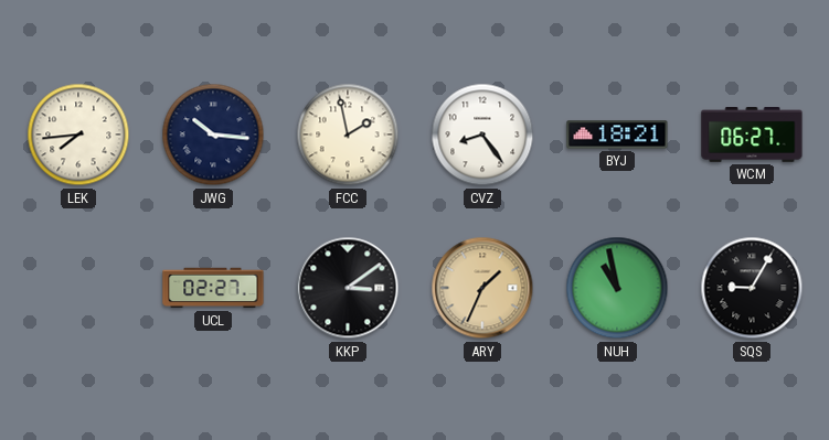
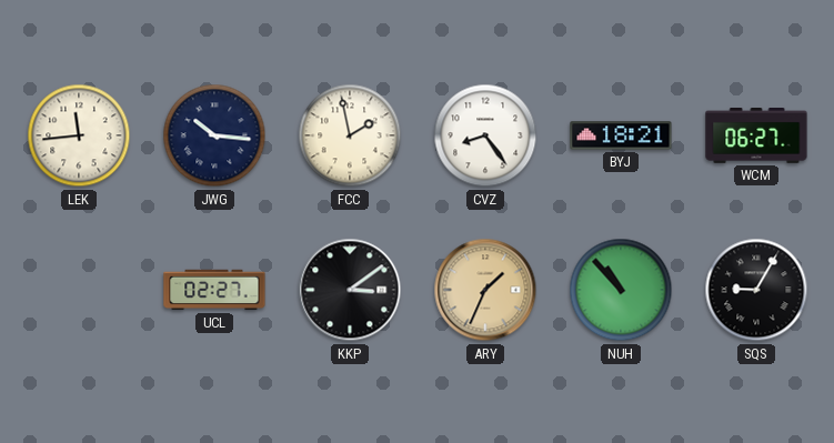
LEK: 7:44 -> 11:44 (79, 135)
NUH: 10:58 -> 10:53 (621, 290)
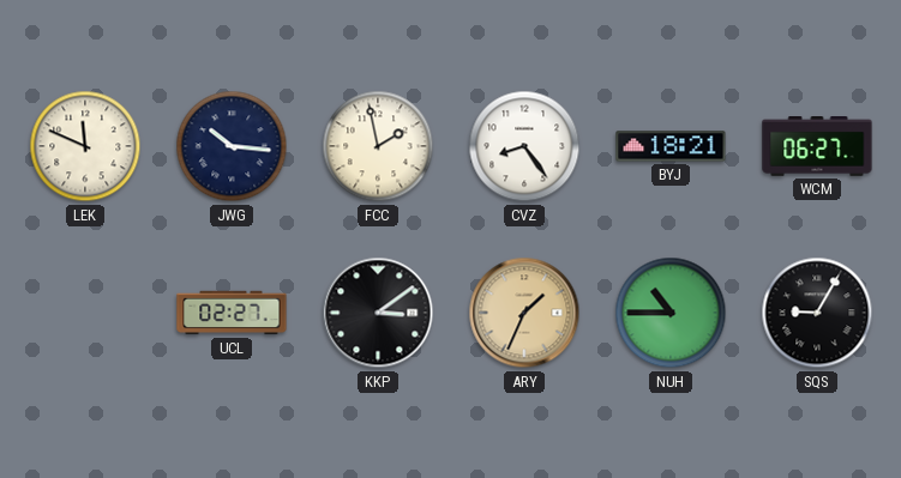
LEK: 11:44 -> 11:49 (85, 146)
NUH: 10:53 -> 10:45 (671, 313)
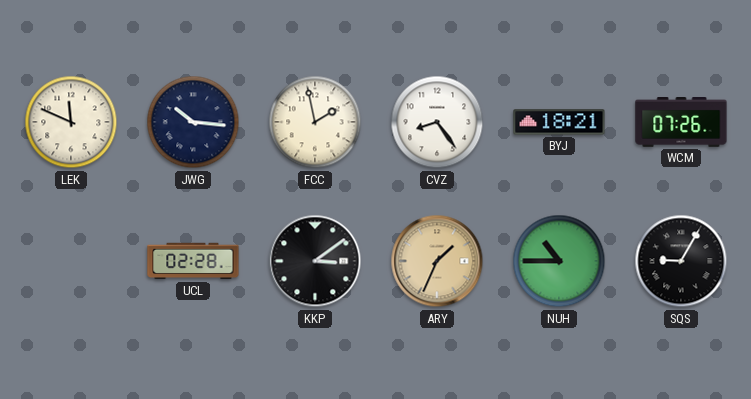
WCM: 06:27 -> 07:26 (681, 123)
UCL: 02:27 -> 02:28 (193, 261)
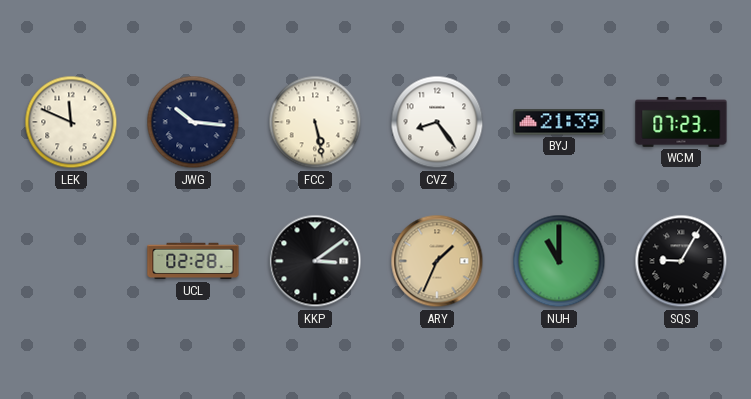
FCC: 1:58 -> 5:28 (315, 122)
BYJ: 18:21 -> 21:39 (559, 122)
WCM: 07:26 -> 07:23 (681, 123)
NUH: 10:45 -> 11:00 (559, 261)
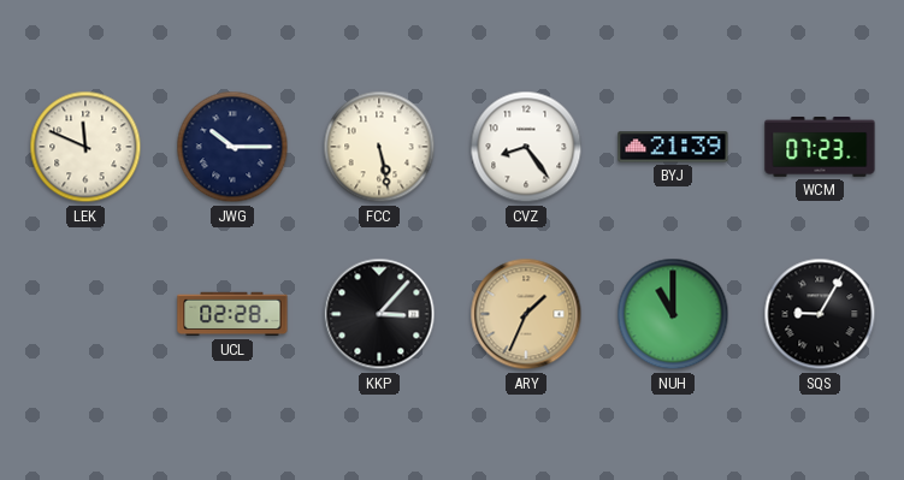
JWG: 10:16 -> 10:15 (232, 147)
KKP: 3:09 -> 3:07 (379, 314)
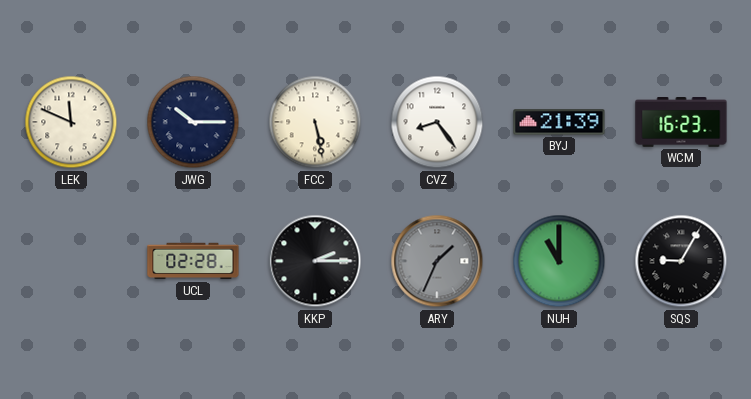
WCM: 07:23 -> 16:23 (681, 123)
KKP: 3:07 -> 2:15 (315, 261)
ARY dial: champagne -> grey (437, 261)
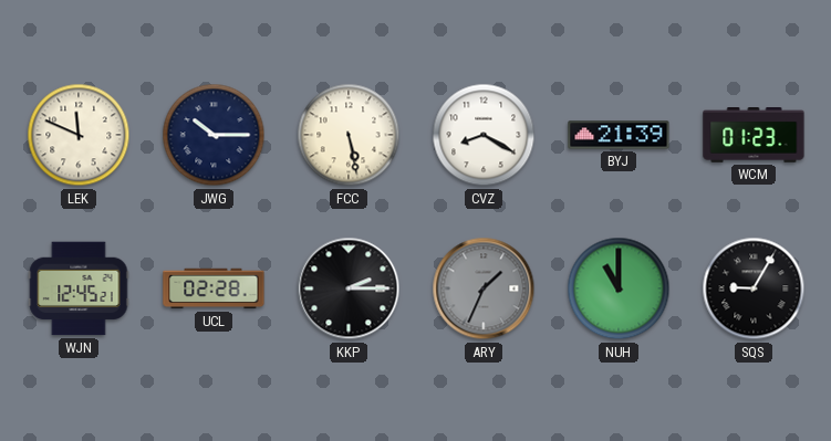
CVZ: 8:24 -> 8:20 (484, 135)
WCM: 16:23 -> 01:23 (754, 136)
WJN: none -> 12:45 (79, 288)
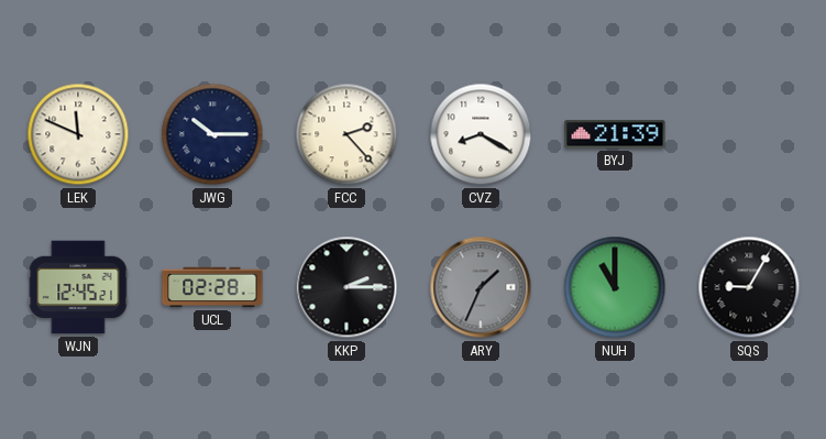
FCC: 5:28 -> 2:23 (346, 134)
WCM: 01:23 -> none (754, 136)
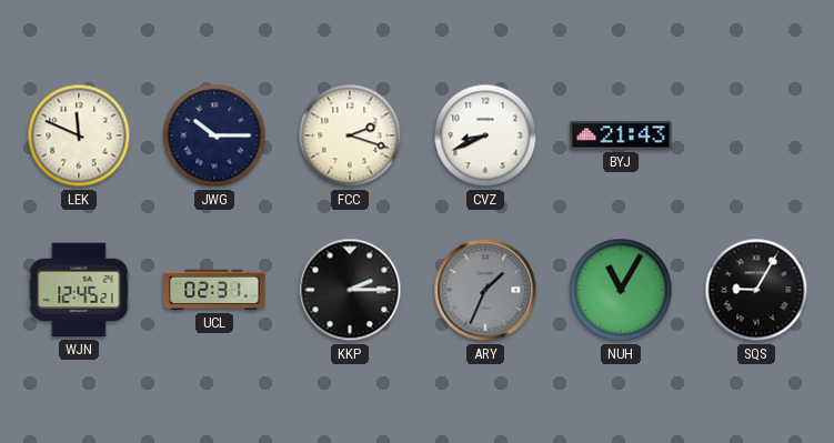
FCC: 2:23 -> 2:18 (350, 135)
CVZ: 8:20 -> 8:41 (485, 135)
BYJ: 21:39 -> 21:43 (621, 135)
UCL: 02:28 -> 02:31 (214, 290)
NUH: 11:00 -> 11:05 (621, 290)
